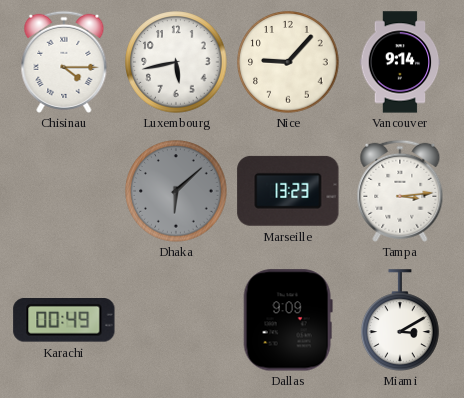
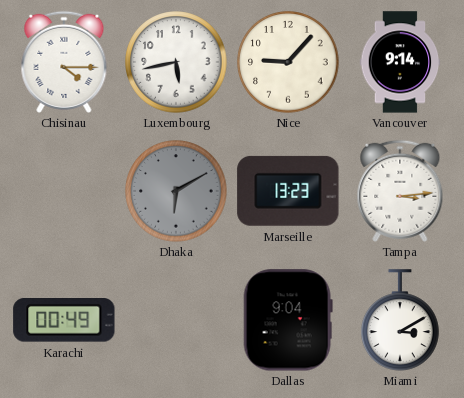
Dhaka: 6:08 -> 6:10 (176, 191)
Dallas: 9:09 -> 9:04 (288, 320)
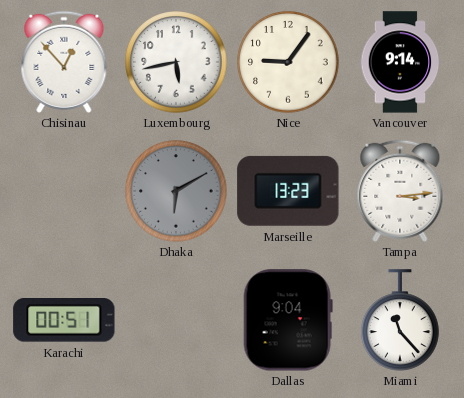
Chisinau: 4:15 -> 12:53 (64, 62)
Nice: 9:07 -> 9:06 (288, 62)
Karachi: 00:49 -> 00:51 (64, 320)
Miami: 3:10 -> 11:23 (401, 320)
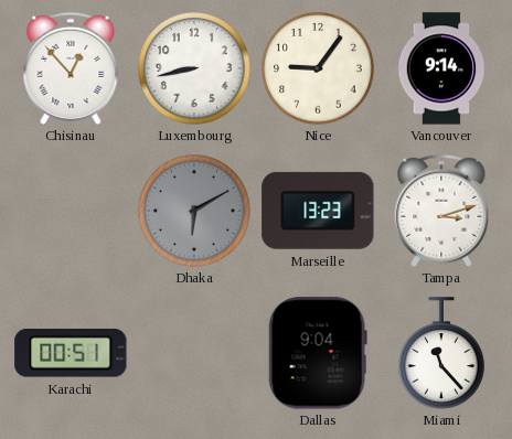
Luxembourg: 5:43 -> 8:43 (194, 68)
Tampa: 3:14 -> 3:12 (441, 211)
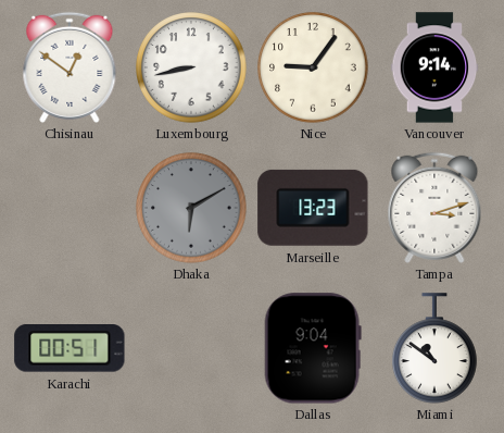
Chisinau: 12:53 -> 12:51 (70, 67)
Miami: 11:23 -> 10:51 (436, 348)
